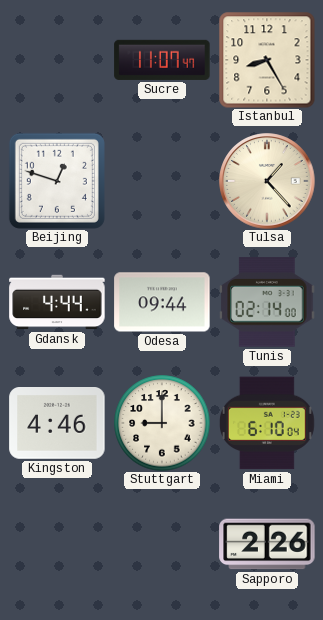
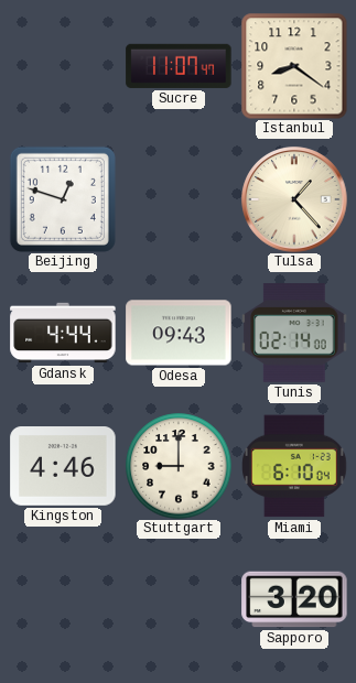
Istanbul: 8:25 -> 8:21 (294, 66)
Odesa: 09:44 -> 09:43 (179, 333)
Sapporo: 2:26 -> 3:20 (294, 599)
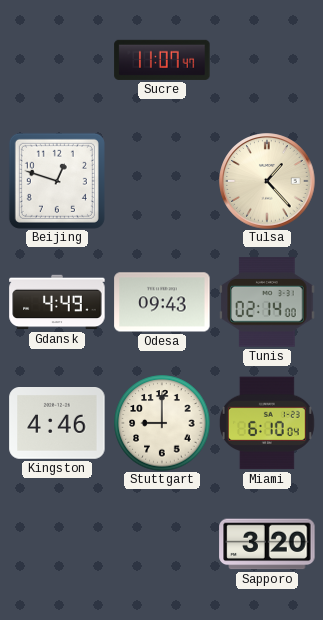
Istanbul: 8:21 -> none (294, 66)
Gdansk: 4:44 -> 4:49 (57, 302)
